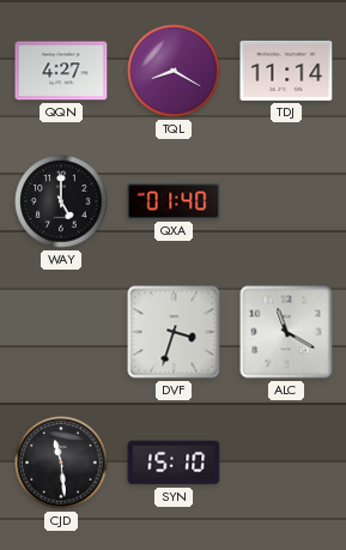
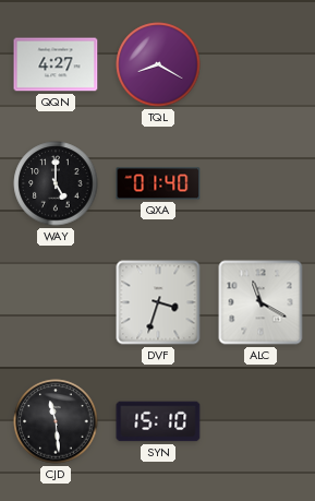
TDJ: 11:14 -> none (286, 71)
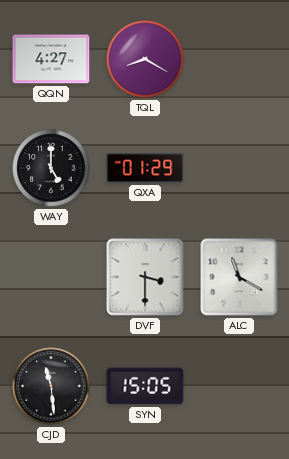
QXA: 01:40 -> 01:29 (145, 168)
DVF: 3:33 -> 3:30 (145, 277)
SYN: 15:10 -> 15:05 (145, 386)
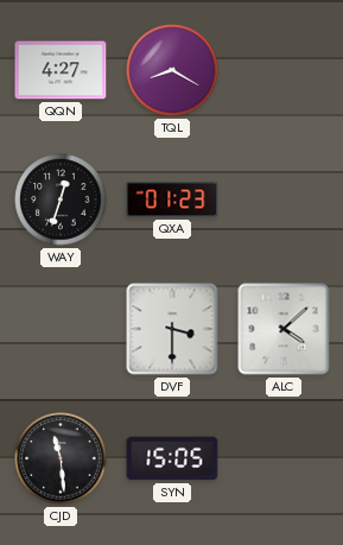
WAY: 5:00 -> 12:33 (61, 199)
QXA: 01:29 -> 01:23 (172, 199)
ALC: 11:20 -> 4:08 (284, 329)
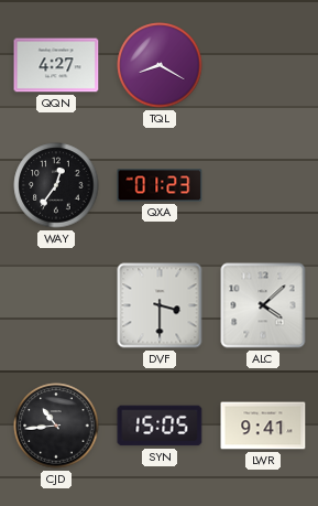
WAY: 12:33 -> 12:36 (56, 185)
CJD: 11:29 -> 10:44 (56, 426)
LWR: none -> 9:41 (263, 426)
